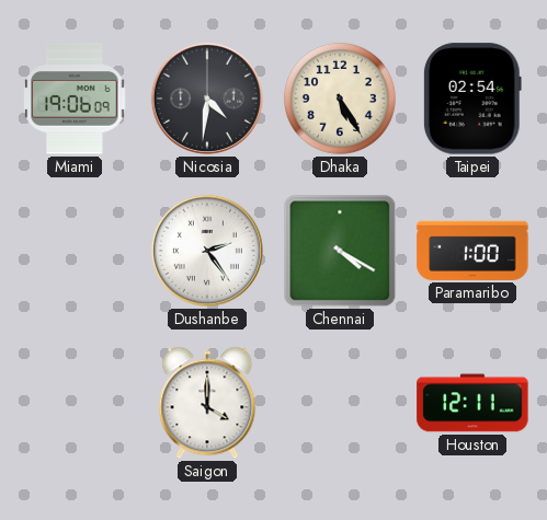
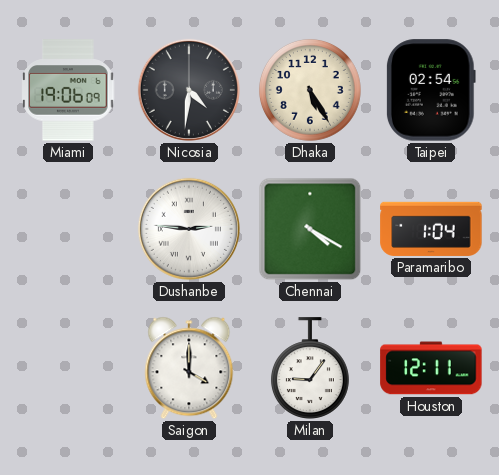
Dushanbe: 2:24 -> 2:46 (189, 229)
Paramaribo: 1:00 -> 1:04 (431, 229)
Milan: none -> 9:06 (310, 368)
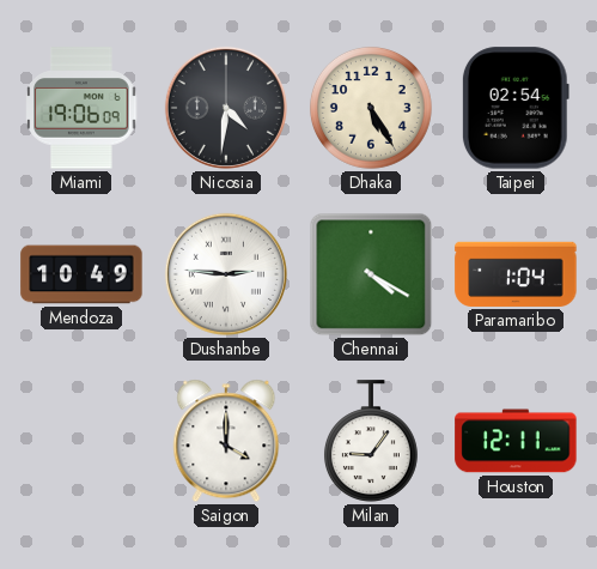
Mendoza: none -> 10:49 (81, 274)
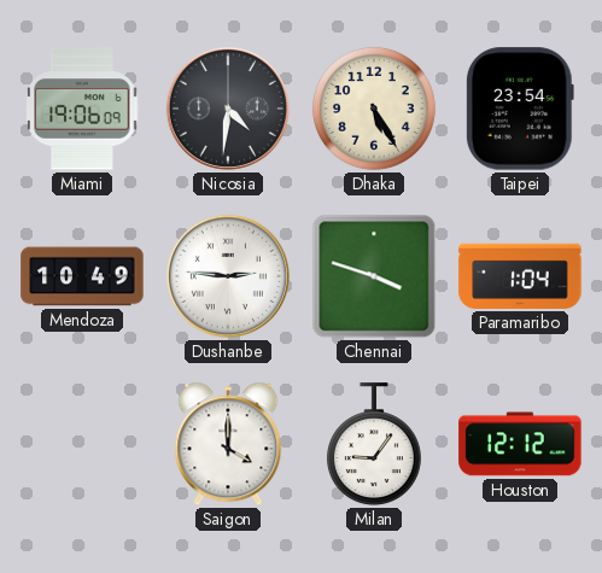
Taipei: 02:54 -> 23:54 (520, 109)
Chennai: 4:20 -> 3:48 (374, 276)
Houston: 12:11 -> 12:12 (520, 444)
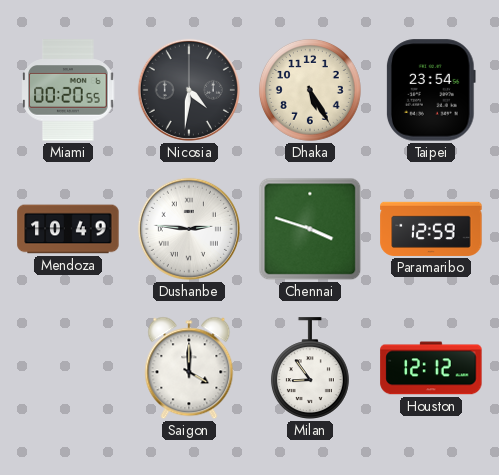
Miami: 19:06 -> 00:20 (68, 90)
Paramaribo: 1:04 -> 12:59 (431, 229)
Milan: 9:06 -> 8:54 (310, 368)
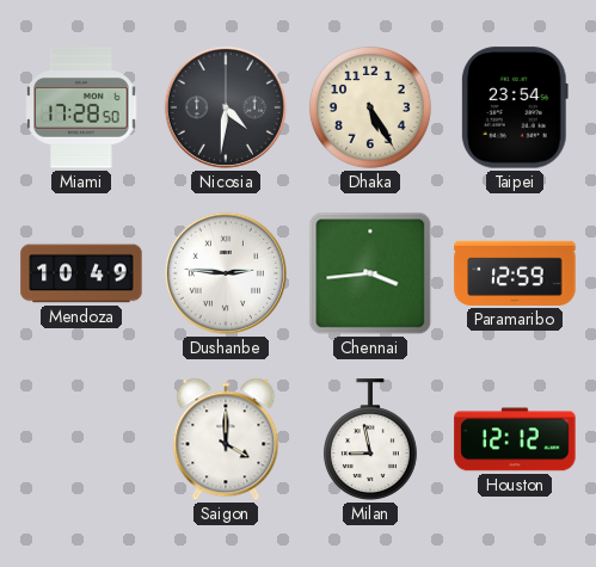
Miami: 00:20 -> 17:28 (81, 107)
Chennai: 3:48 -> 3:44 (370, 273)
Milan: 8:54 -> 8:58 (370, 439)
